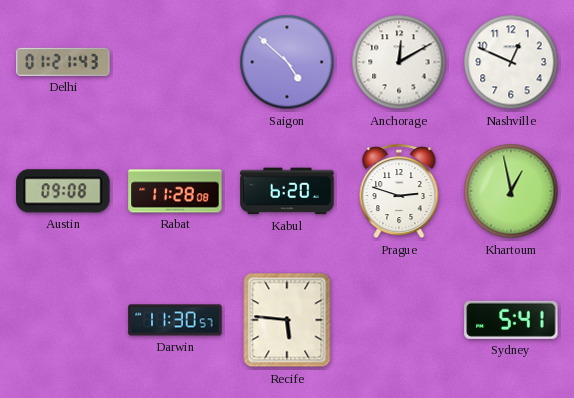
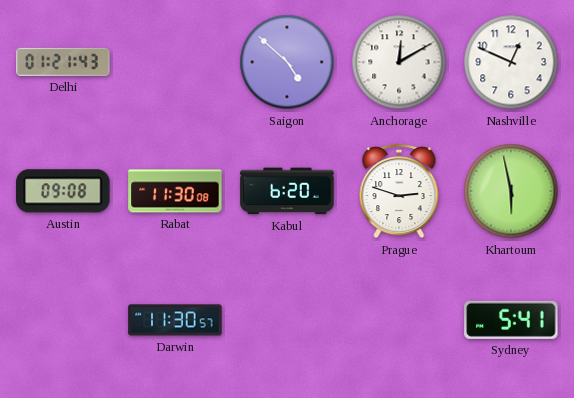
Rabat: 11:28 -> 11:30 (175, 191)
Khartoum: 12:58 -> 5:58 (511, 191)
Recife: 5:46 -> none (287, 320)
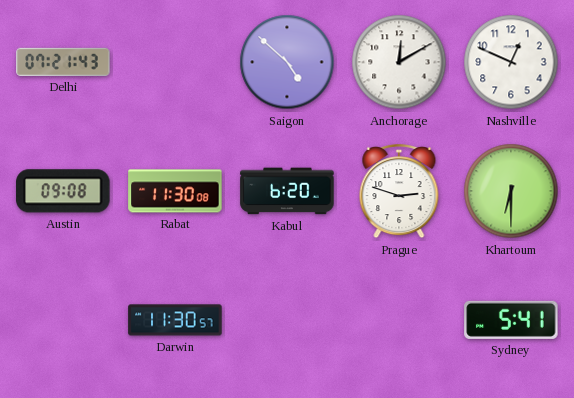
Delhi: 01:21 -> 07:21 (63, 62)
Khartoum: 5:58 -> 6:30 (511, 191)
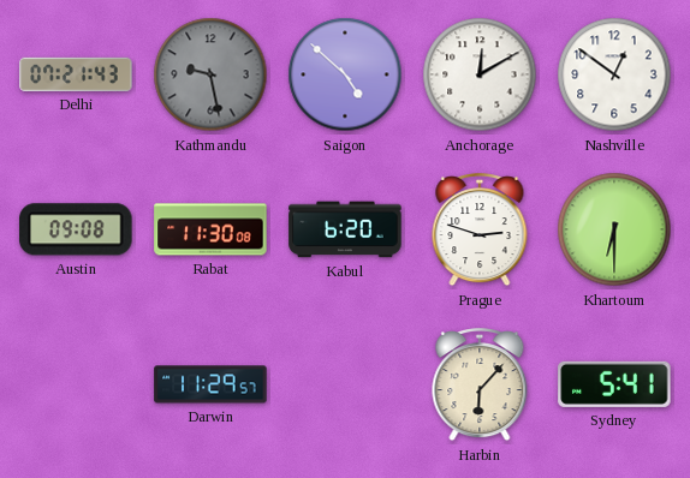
Kathmandu: none -> 9:28 (210, 74)
Nashville: 12:49 -> 12:51 (614, 74)
Darwin: 11:30 -> 11:29 (210, 384)
Harbin: none -> 6:07 (480, 386)
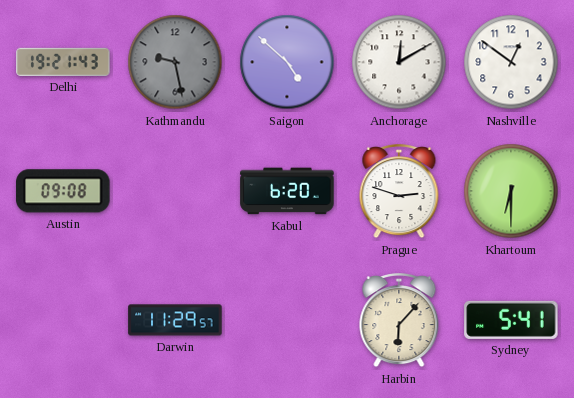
Delhi: 07:21 -> 19:21 (63, 62)
Rabat: 11:30 -> none (210, 229)
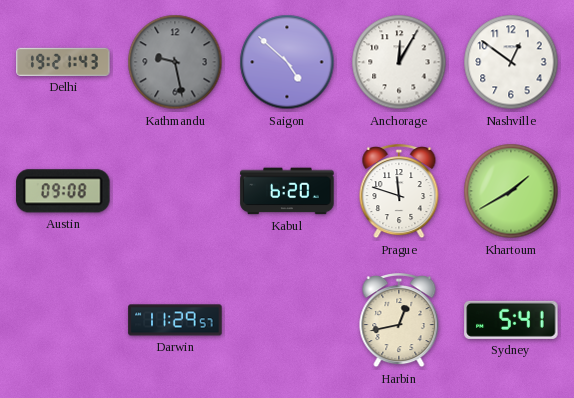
Anchorage: 12:10 -> 12:05 (399, 62)
Prague: 2:48 -> 11:48 (399, 192)
Khartoum: 6:30 -> 1:40 (511, 191)
Harbin: 6:07 -> 12:43 (399, 321)
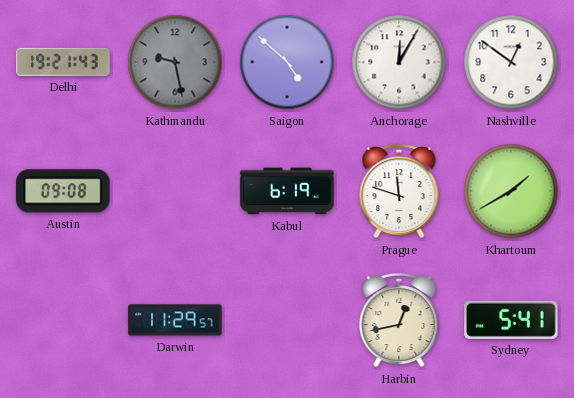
Kabul: 6:20 -> 6:19 (287, 191)
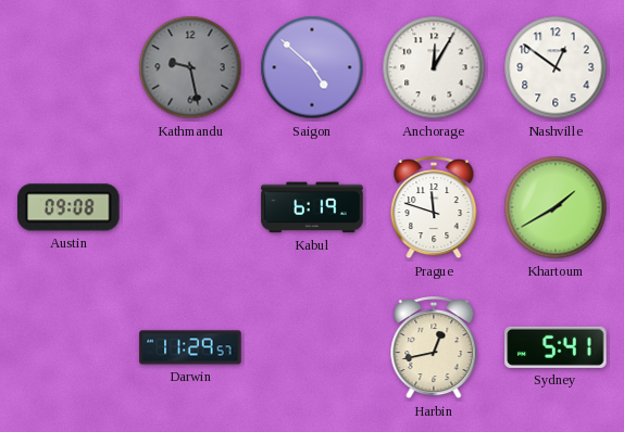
Delhi: 19:21 -> none (63, 62)
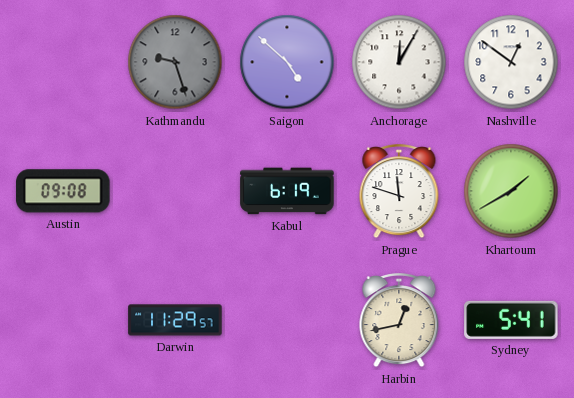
Kathmandu: 9:28 -> 9:27 (175, 62)
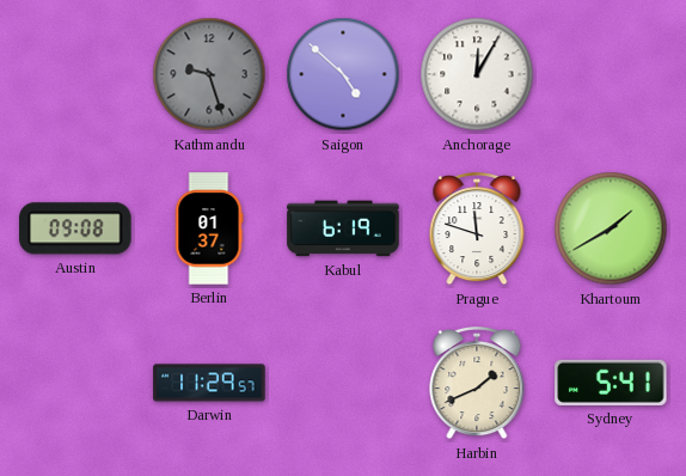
Nashville: 12:51 -> none (511, 62)
Berlin: none -> 01:37 (209, 228)
Harbin: 12:43 -> 1:41 (477, 384)
